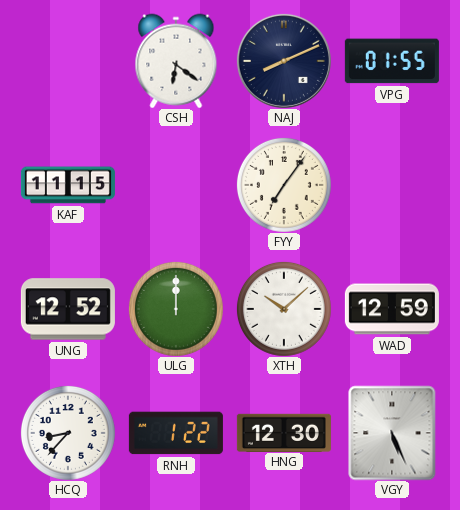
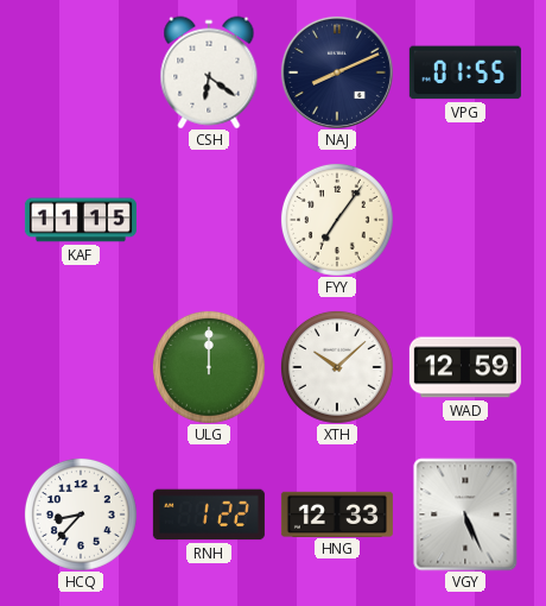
UNG: 12:52 -> none (68, 309)
HNG: 12:30 -> 12:33 (337, 513)
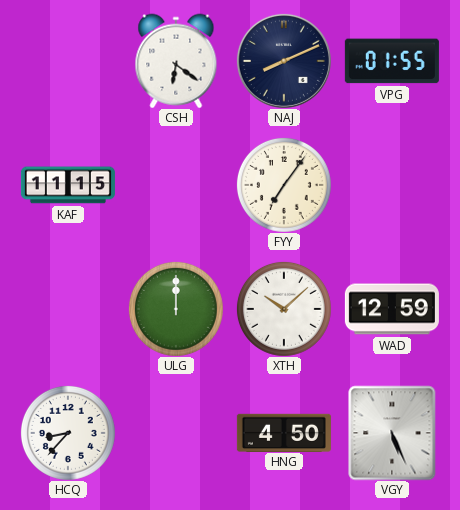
RNH: 1:22 -> none (209, 515)
HNG: 12:33 -> 4:50 (284, 432)
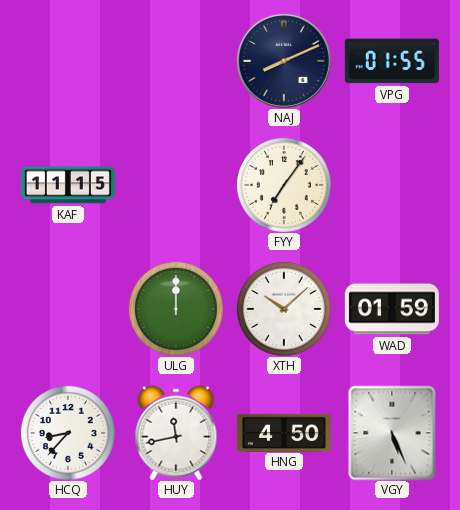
CSH: 6:21 -> none (176, 61)
WAD: 12:59 -> 01:59 (392, 309)
HUY: none -> 11:43 (176, 433)
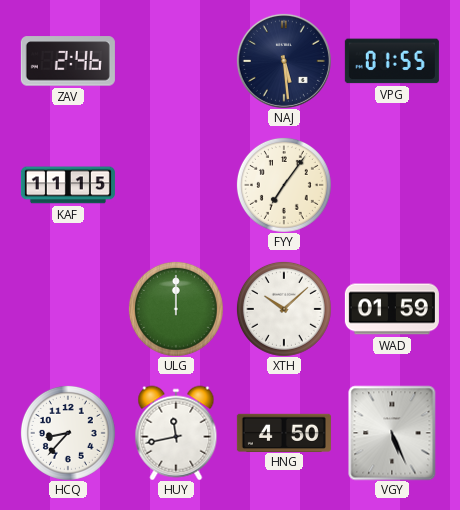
ZAV: none -> 2:46 (68, 61)
NAJ: 8:11 -> 5:29 (284, 61)
